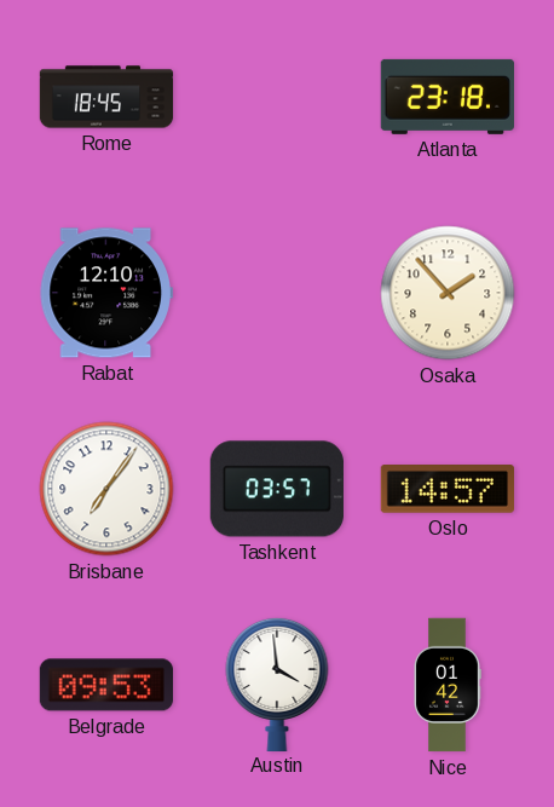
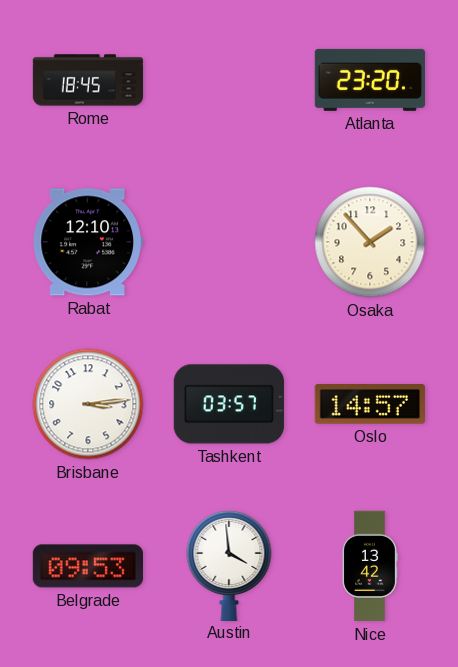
Atlanta: 23:18 -> 23:20 (370, 80)
Brisbane: 7:06 -> 3:14 (88, 404)
Nice: 01:42 -> 13:42 (370, 566)
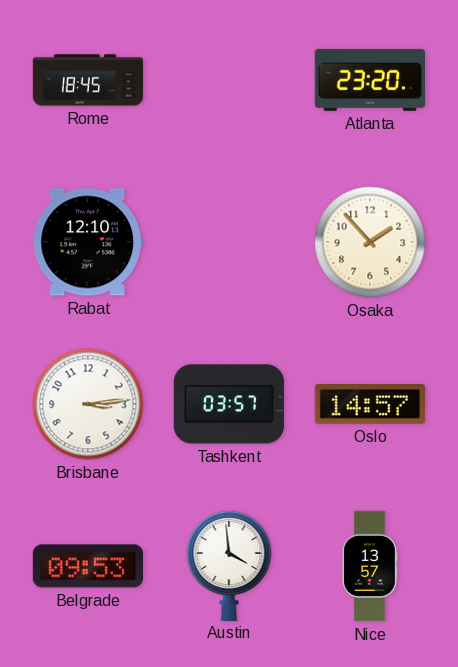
Nice: 13:42 -> 13:57 (370, 566)
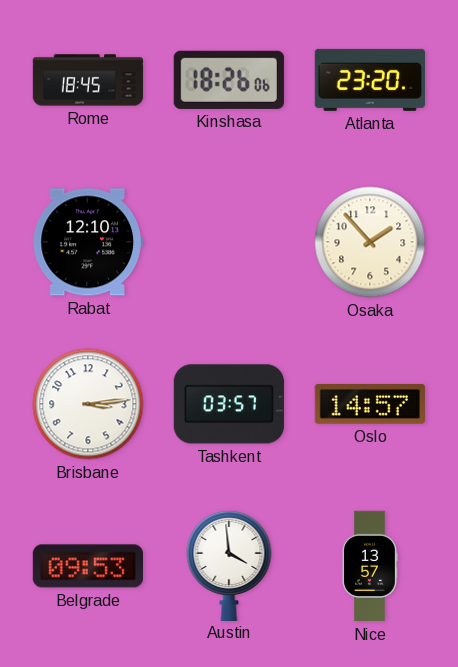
Kinshasa: none -> 18:26 (229, 80)
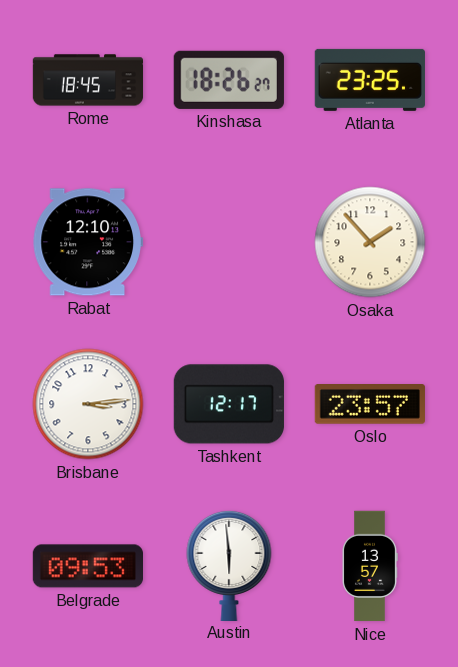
Kinshasa: 18:26:06 -> 18:26:27 (229, 80)
Atlanta: 23:20 -> 23:25 (370, 80)
Tashkent: 03:57 -> 12:17 (229, 404)
Oslo: 14:57 -> 23:57 (370, 405)
Austin: 3:59 -> 5:59 (229, 565)
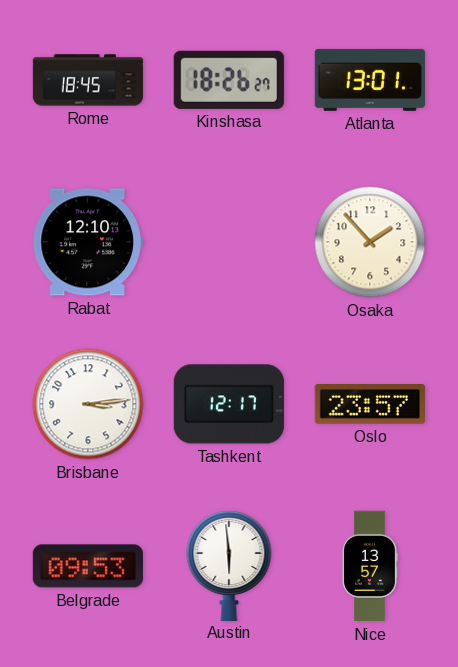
Atlanta: 23:25 -> 13:01 (370, 80)
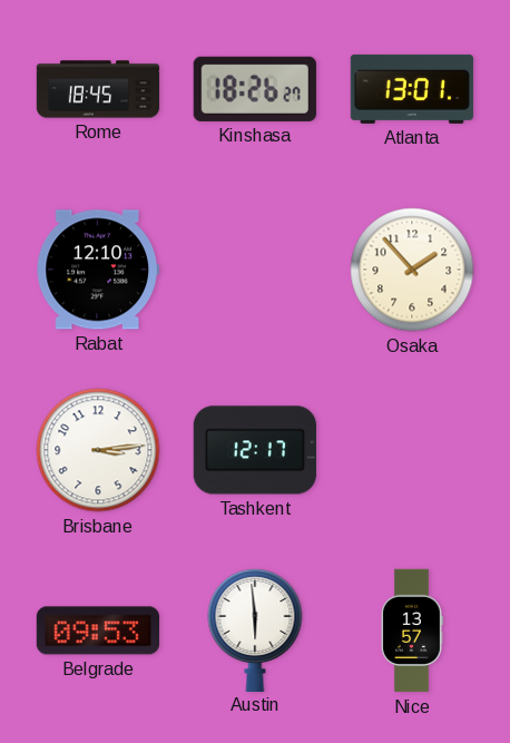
Oslo: 23:57 -> none (370, 405)
